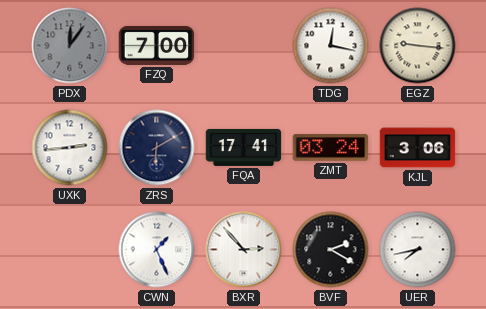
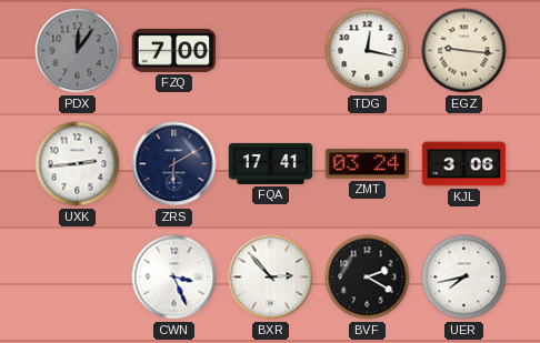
CWN: 1:26 -> 3:26 (174, 278)
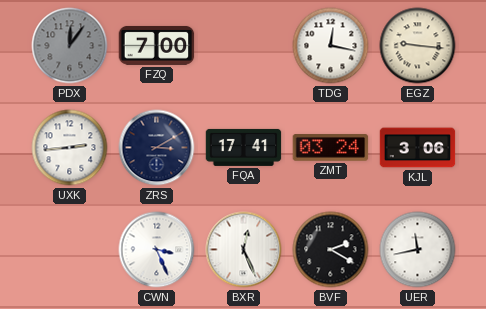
ZRS: 6:10 -> 3:10 (157, 148)
BXR: 2:53 -> 12:26 (244, 250)
UER: 7:43 -> 11:43 (418, 250)
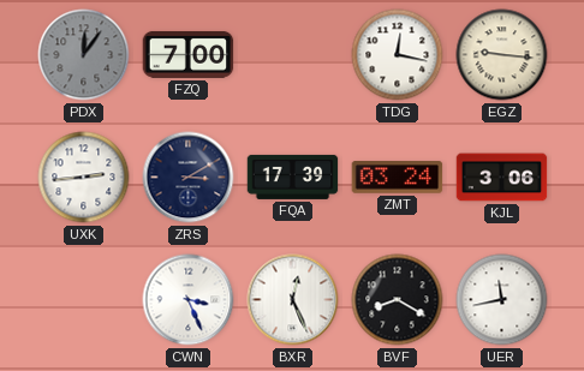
FQA: 17:41 -> 17:39 (293, 176)
BVF: 2:20 -> 8:20 (398, 300)
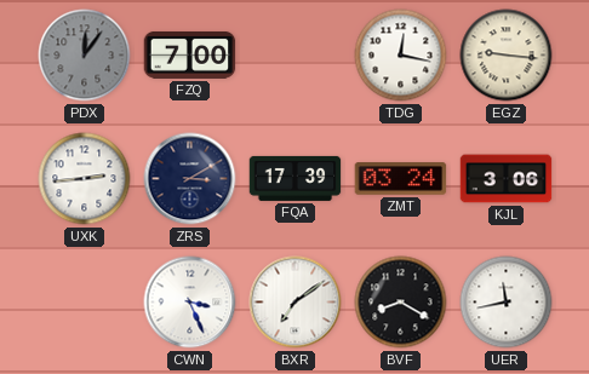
BXR: 12:26 -> 7:09 (296, 303)
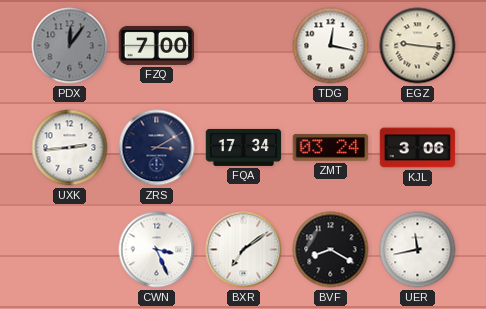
FQA: 17:39 -> 17:34 (244, 147)
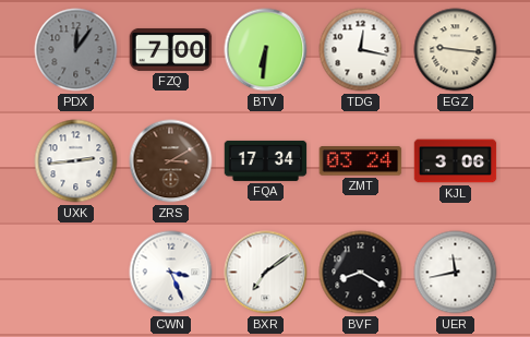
BTV: none -> 6:31 (266, 50)
ZRS dial: navy -> brown (171, 161)
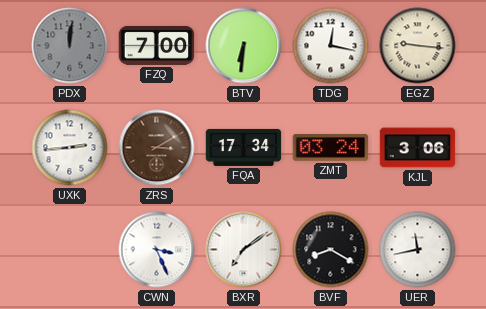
PDX: 12:06 -> 12:01 (70, 46)
